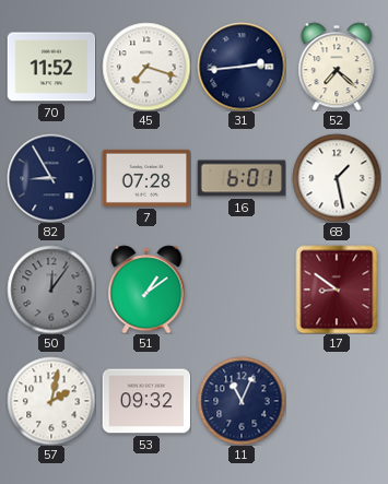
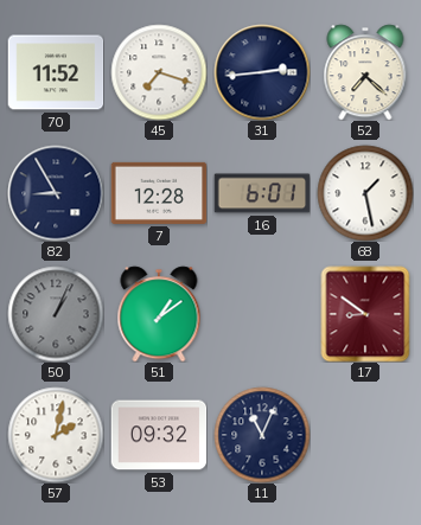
7: 07:28 -> 12:28 (159, 193)
50: 12:06 -> 1:04 (56, 314)
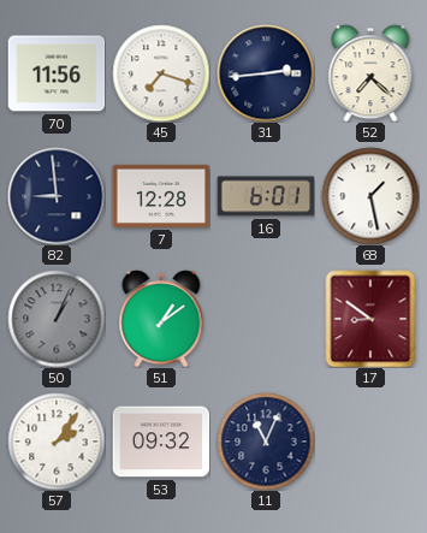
70: 11:52 -> 11:56 (57, 73)
82: 8:55 -> 8:59 (57, 196)
57: 2:02 -> 2:06 (57, 442)
